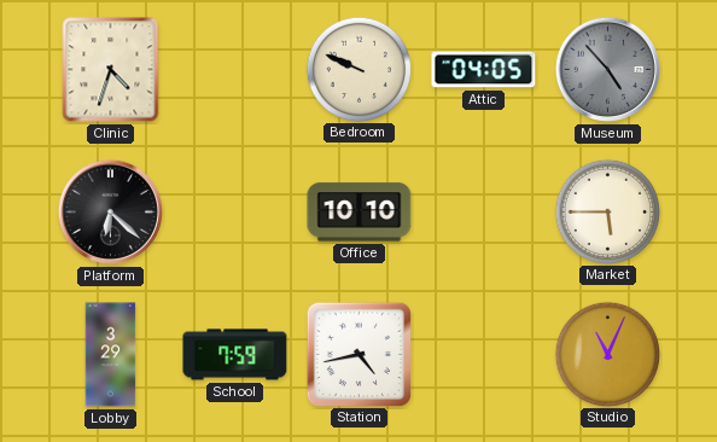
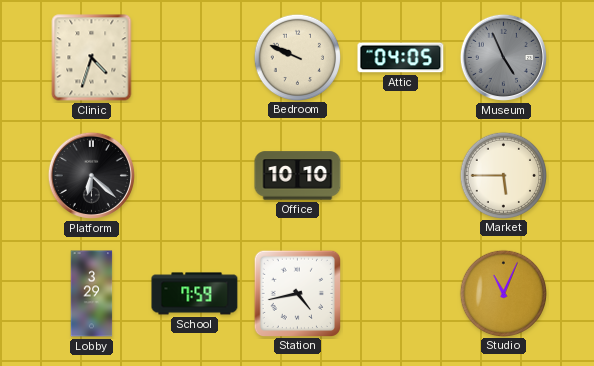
Museum: 4:53 -> 4:56 (503, 57)
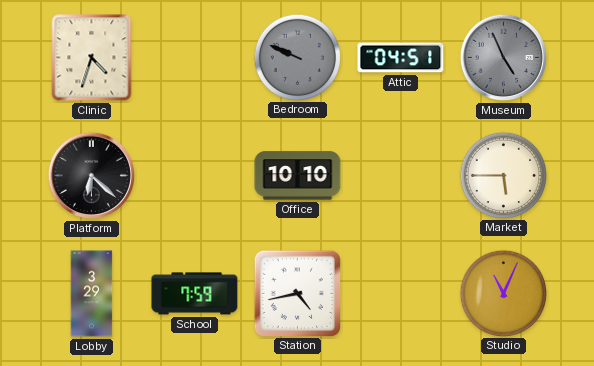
Bedroom dial: cream -> grey (297, 57)
Attic: 04:05 -> 04:51 (401, 58)
